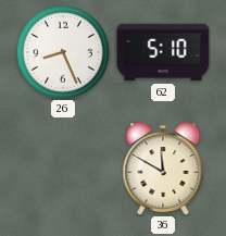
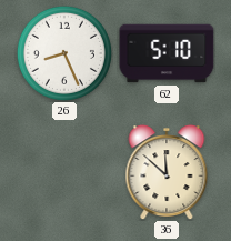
36: 11:50 -> 11:52 (167, 172)
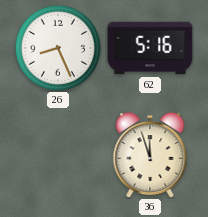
62: 5:10 -> 5:16 (150, 48)
36: 11:52 -> 11:57 (150, 155)
